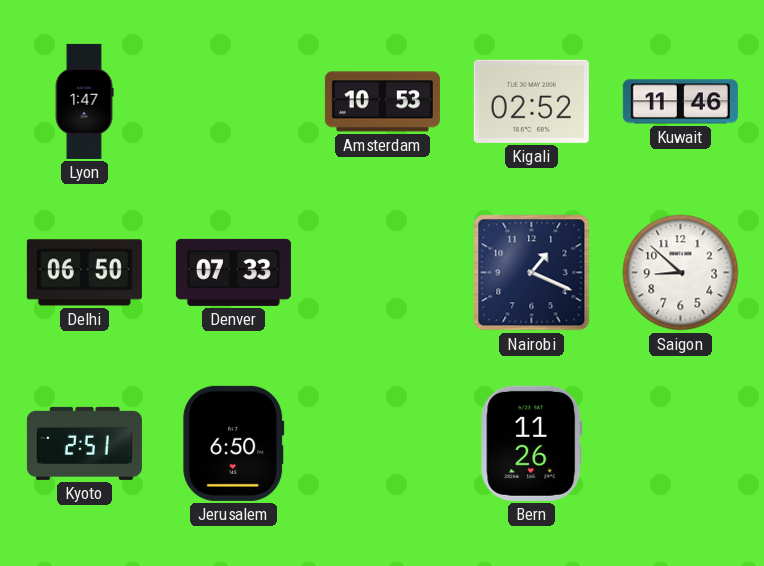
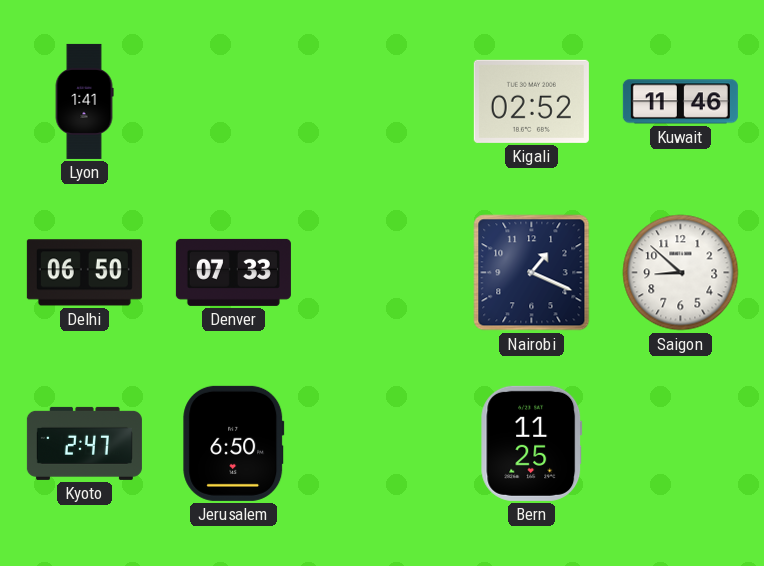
Lyon: 1:47 -> 1:41 (84, 101)
Amsterdam: 10:53 -> none (382, 102)
Kyoto: 2:51 -> 2:47 (84, 443)
Bern: 11:26 -> 11:25 (532, 443)
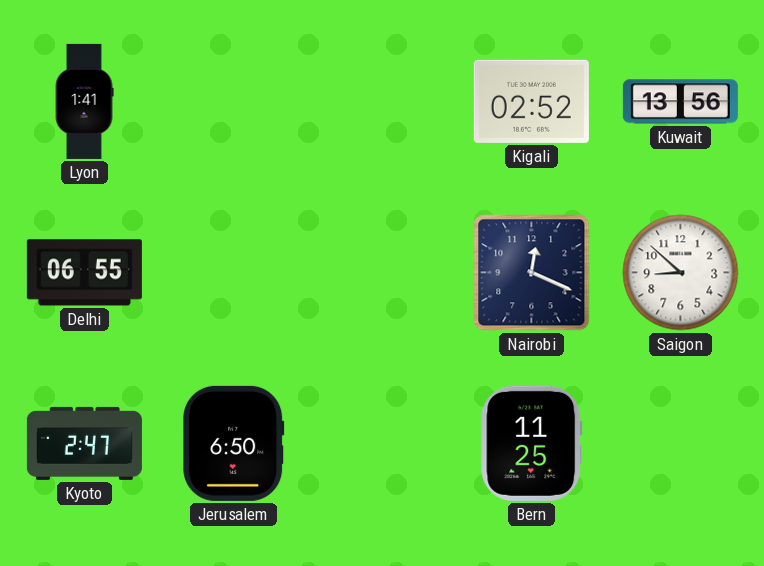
Kuwait: 11:46 -> 13:56 (680, 102)
Delhi: 06:50 -> 06:55 (84, 273)
Denver: 07:33 -> none (233, 272)
Nairobi: 1:19 -> 12:19 (532, 273)
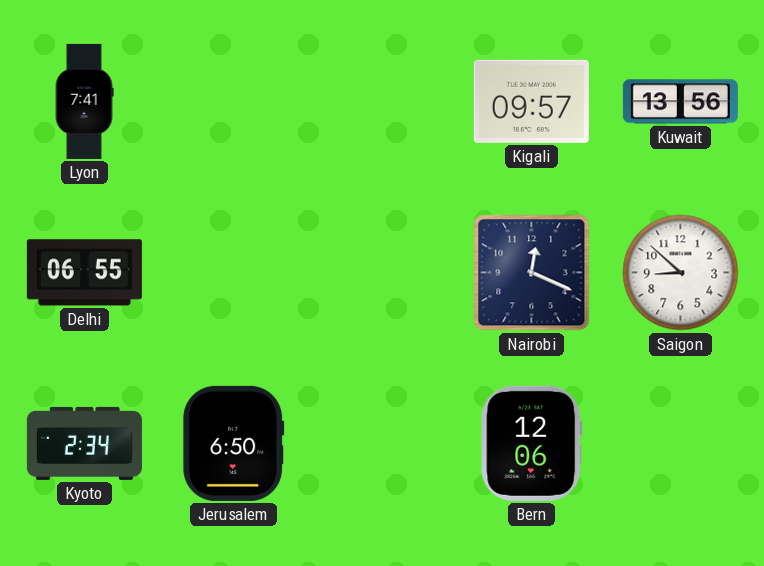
Lyon: 1:41 -> 7:41 (84, 101)
Kigali: 02:52 -> 09:57 (531, 101)
Kyoto: 2:47 -> 2:34 (84, 443)
Bern: 11:25 -> 12:06 (532, 443)
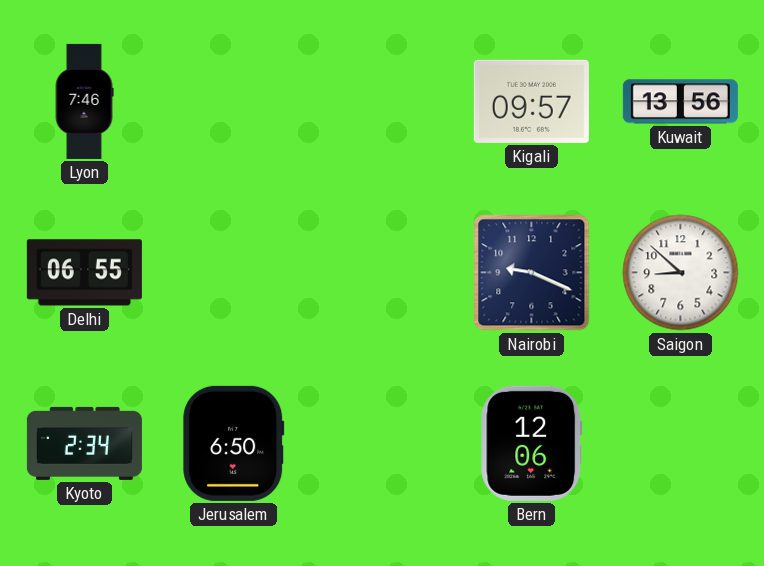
Lyon: 7:41 -> 7:46 (84, 101)
Nairobi: 12:19 -> 9:19 (532, 273)
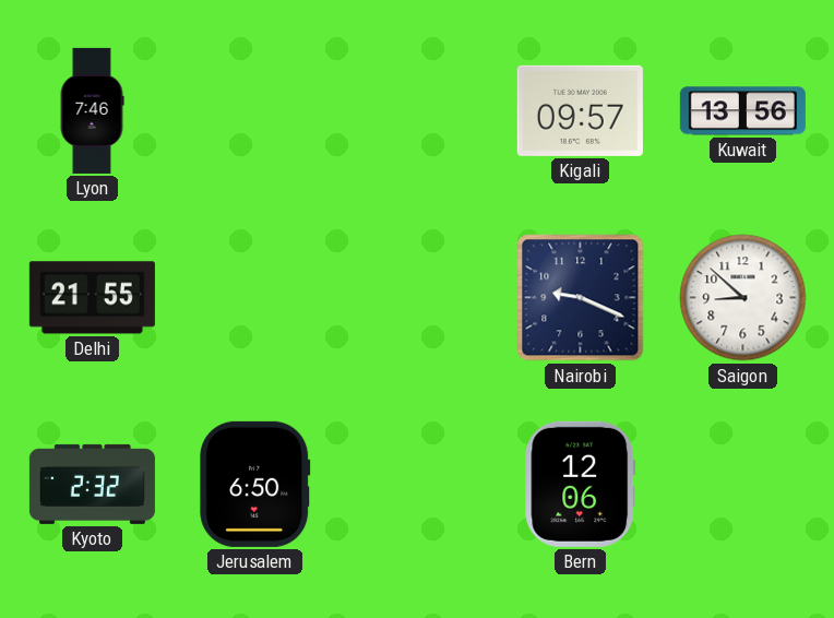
Delhi: 06:55 -> 21:55 (92, 298)
Kyoto: 2:34 -> 2:32 (92, 484)
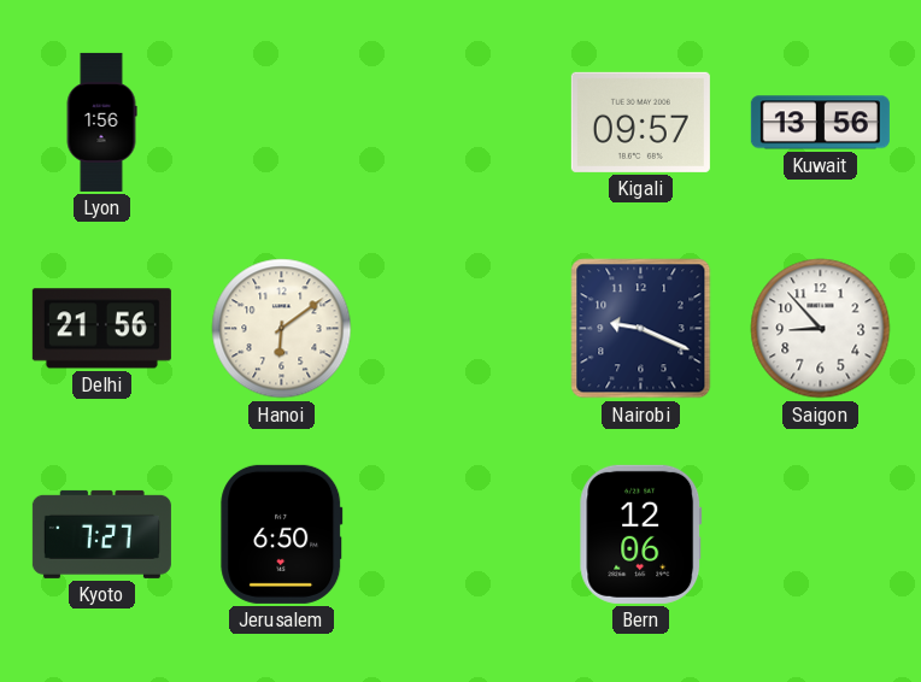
Lyon: 7:46 -> 1:56 (101, 122)
Delhi: 21:55 -> 21:56 (101, 329)
Hanoi: none -> 6:09 (282, 329)
Saigon: 8:52 -> 8:53 (821, 329)
Kyoto: 2:32 -> 7:27 (101, 534)
